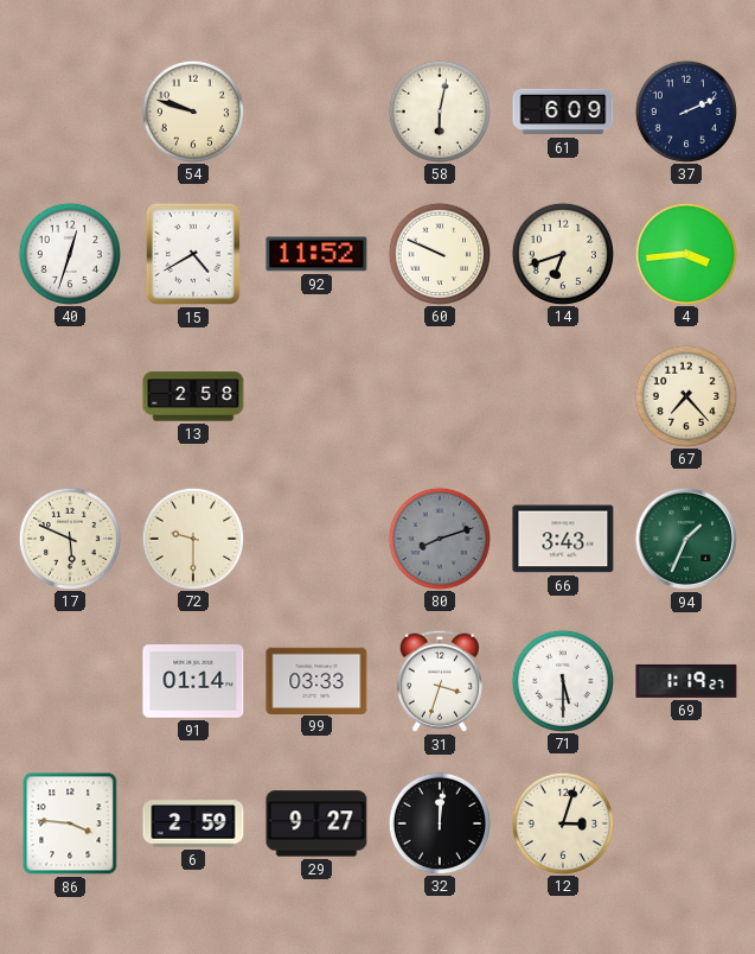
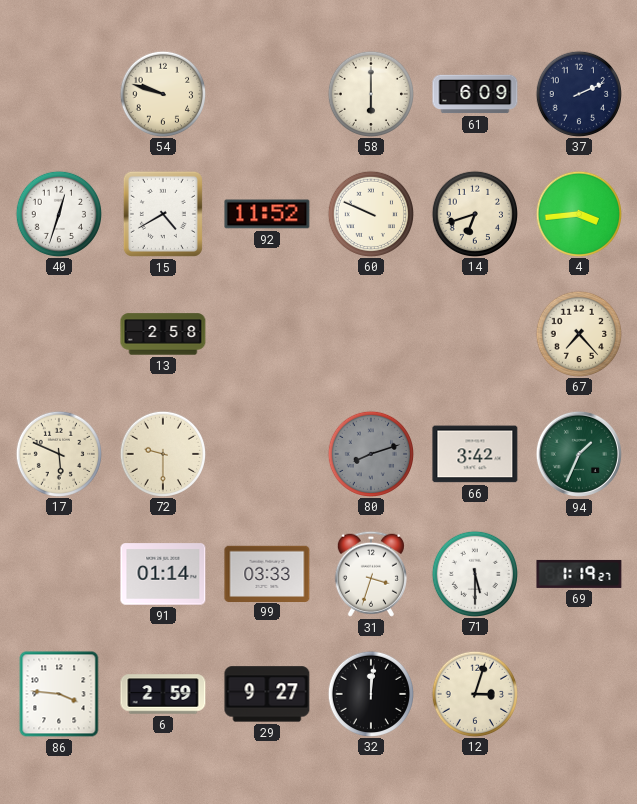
58: 6:02 -> 6:00 (370, 93)
66: 3:43 -> 3:42 (475, 454)
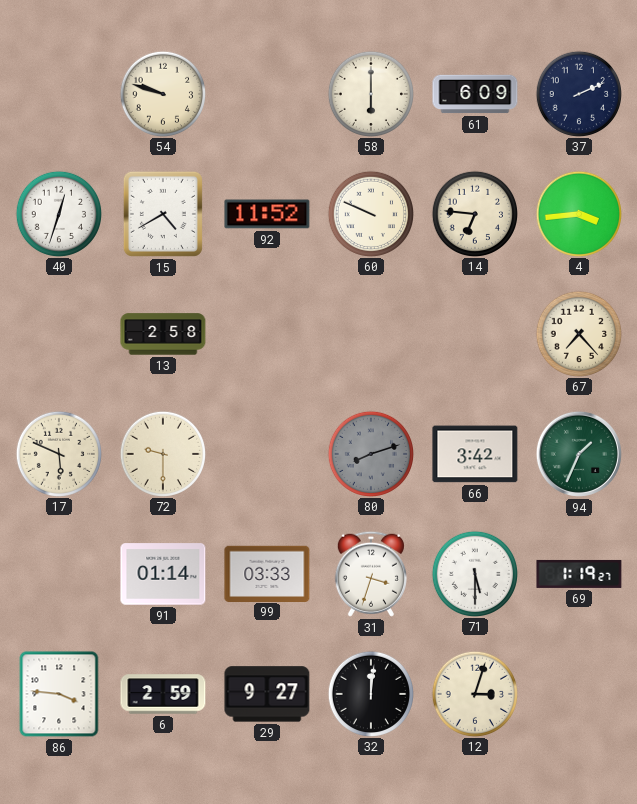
14: 6:42 -> 6:46 (474, 213)
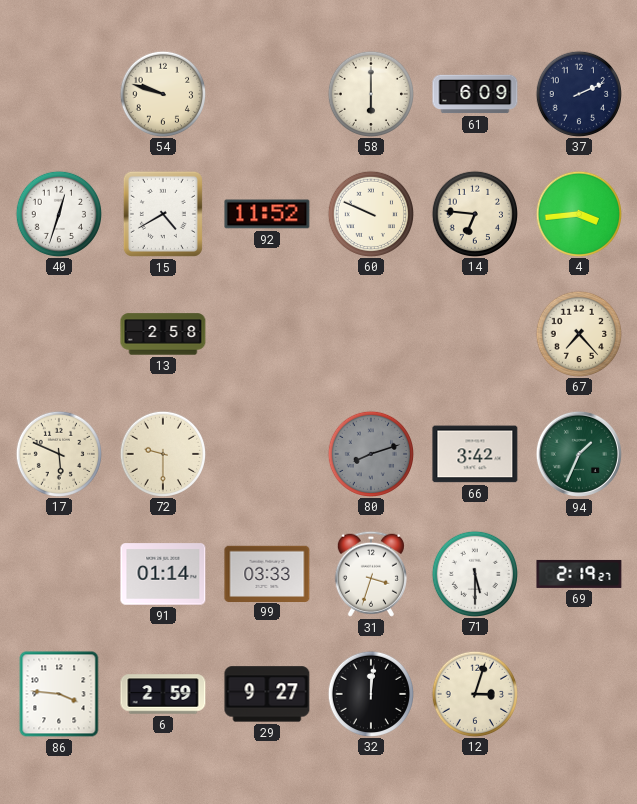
69: 1:19 -> 2:19 (579, 574)
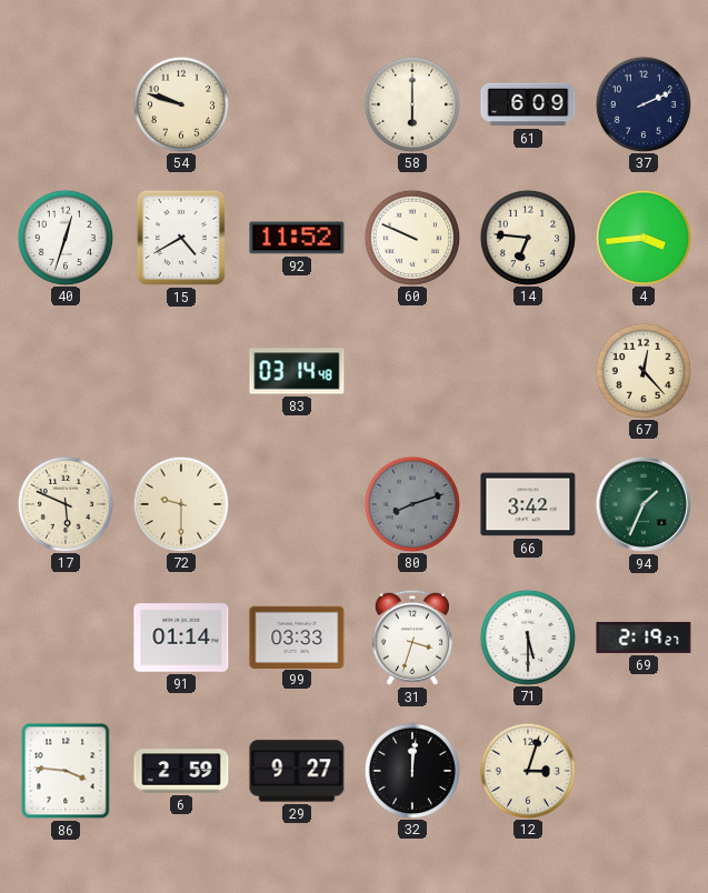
13: 2:58 -> none (163, 334)
83: none -> 03:14 (297, 371)
67: 7:23 -> 12:23 (642, 370)
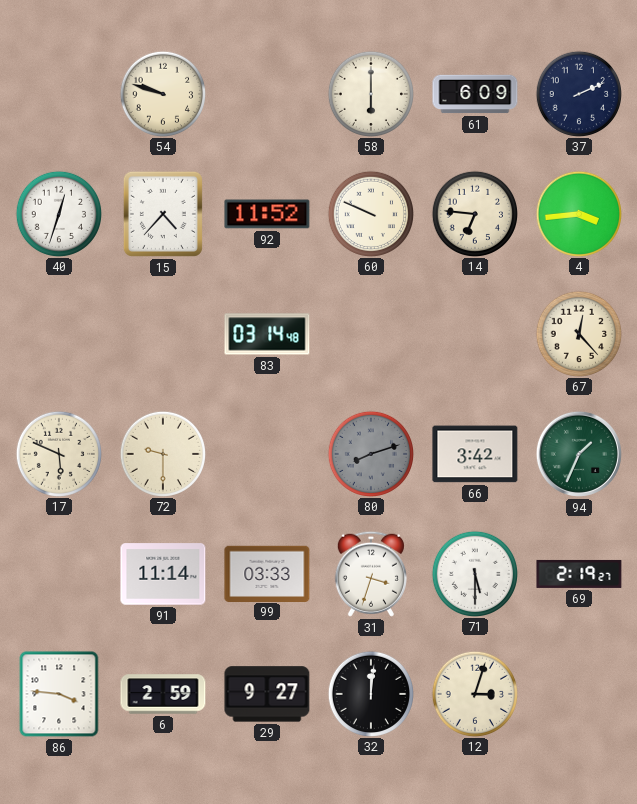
15: 4:40 -> 4:37 (163, 214)
91: 01:14 -> 11:14 (163, 574)
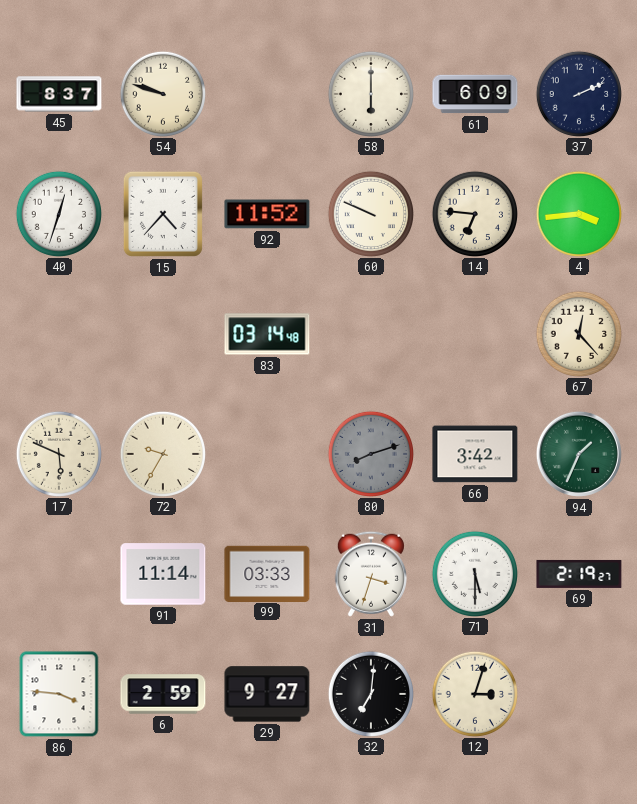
45: none -> 8:37 (59, 94)
72: 9:30 -> 9:35 (162, 453)
32: 12:01 -> 7:01 (370, 693)
